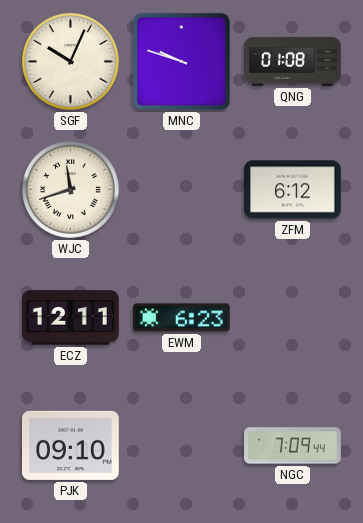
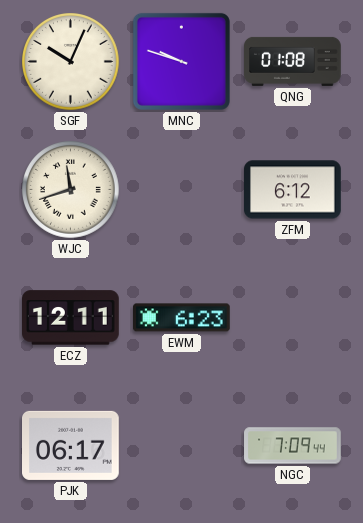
PJK: 09:10 -> 06:17 (71, 445)
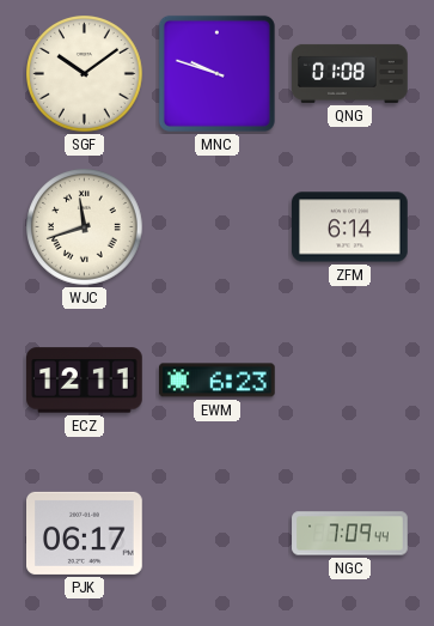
SGF: 10:04 -> 10:09 (85, 74)
ZFM: 6:12 -> 6:14 (350, 227)
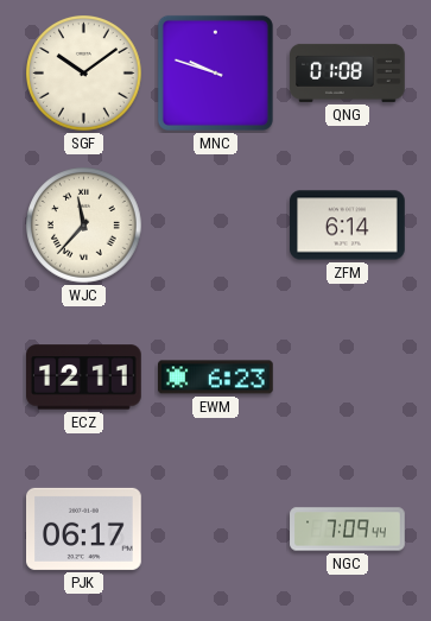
WJC: 11:42 -> 11:37 (84, 226)
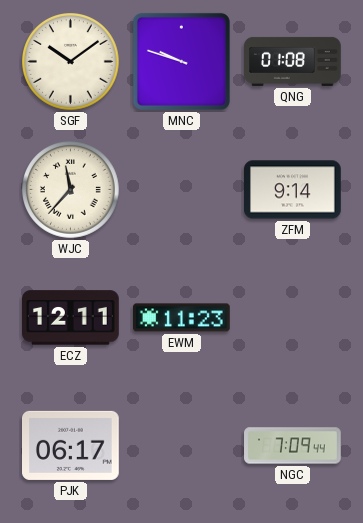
ZFM: 6:14 -> 9:14 (293, 190)
EWM: 6:23 -> 11:23 (182, 318)
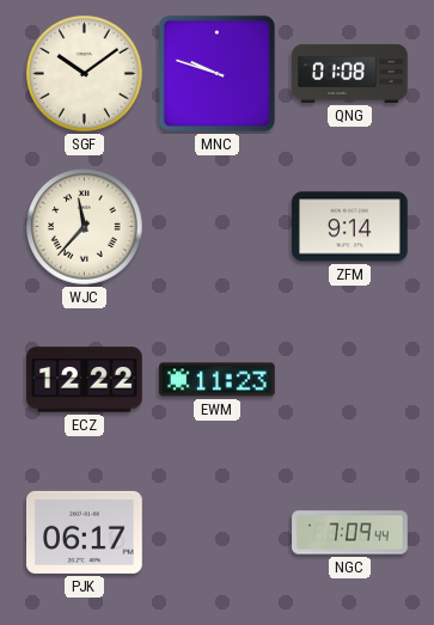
ECZ: 12:11 -> 12:22 (85, 380)
